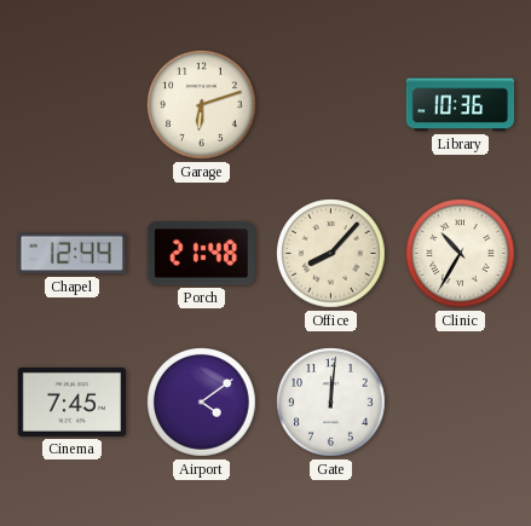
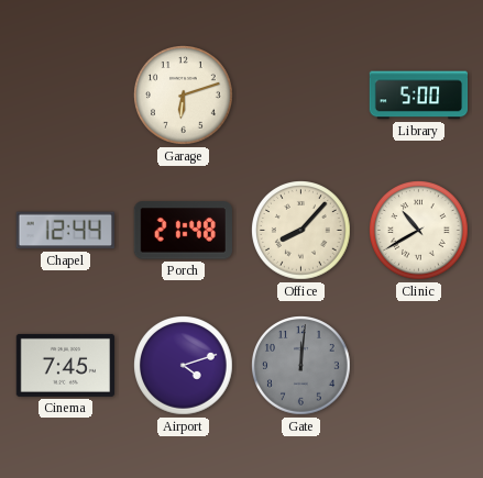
Library: 10:36 -> 5:00 (419, 96)
Clinic: 10:35 -> 10:40 (419, 231)
Airport: 4:09 -> 4:12 (184, 366)
Gate dial: white -> grey (301, 366)
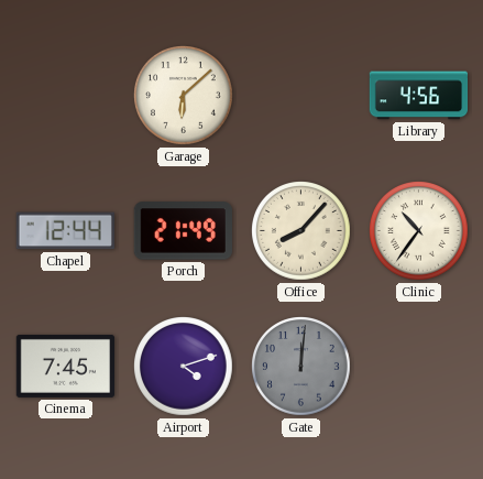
Garage: 6:12 -> 6:08 (184, 96)
Library: 5:00 -> 4:56 (419, 96)
Porch: 21:48 -> 21:49 (183, 231)
Clinic: 10:40 -> 10:36 (419, 231)
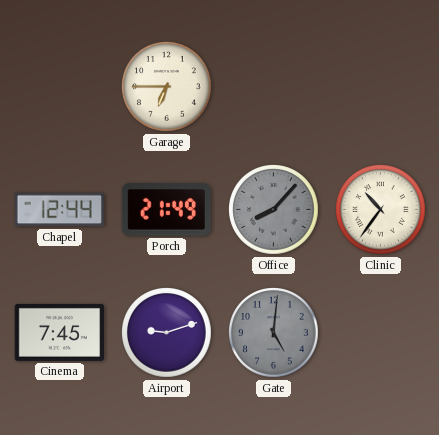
Garage: 6:08 -> 6:45 (167, 87)
Library: 4:56 -> none (419, 96)
Office dial: cream -> grey (274, 210)
Airport: 4:12 -> 9:12 (167, 333)
Gate: 12:01 -> 5:01 (274, 333)
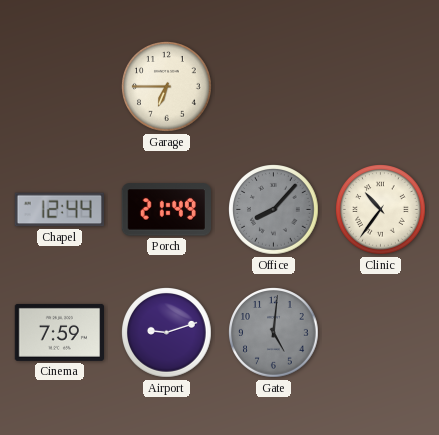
Cinema: 7:45 -> 7:59 (59, 332)
